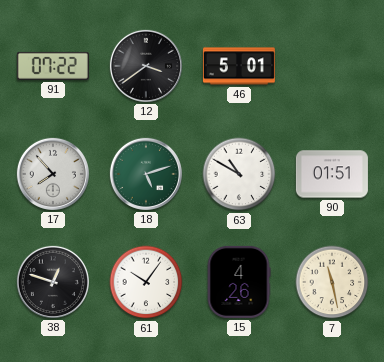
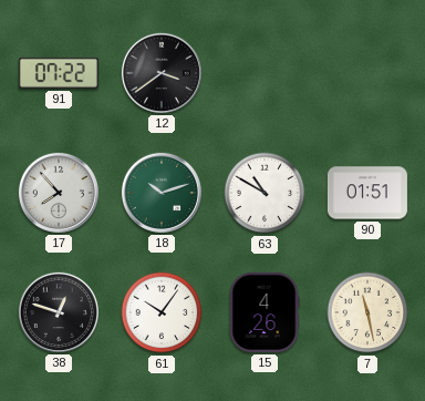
46: 5:01 -> none (239, 66)
18: 5:12 -> 10:12 (162, 193)
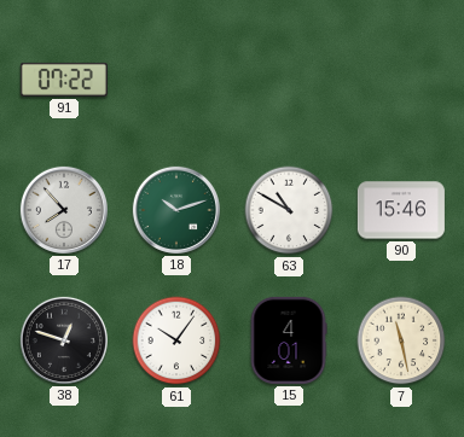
12: 3:39 -> none (162, 73)
90: 01:51 -> 15:46 (401, 210)
15: 4:26 -> 4:01 (289, 340)
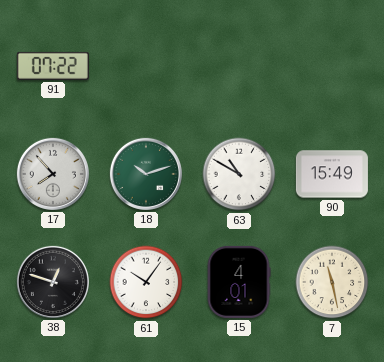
90: 15:46 -> 15:49 (332, 174)
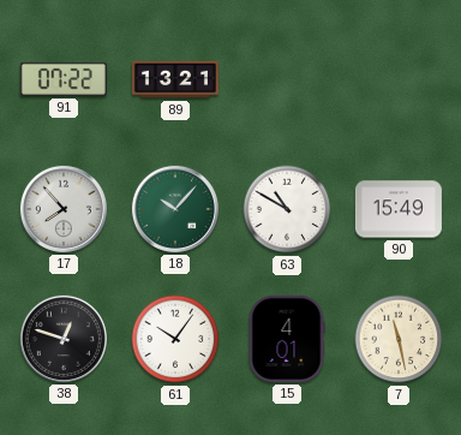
89: none -> 13:21 (175, 79)
18: 10:12 -> 10:07 (175, 209)
